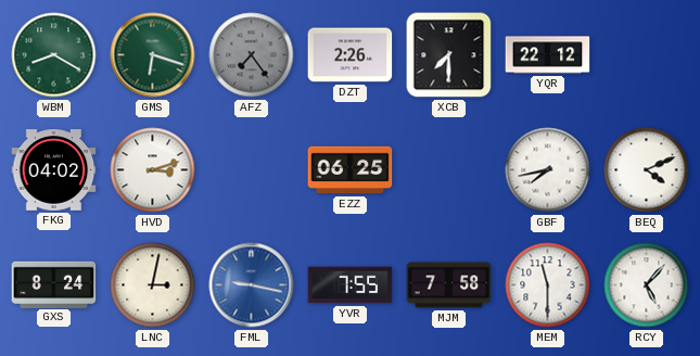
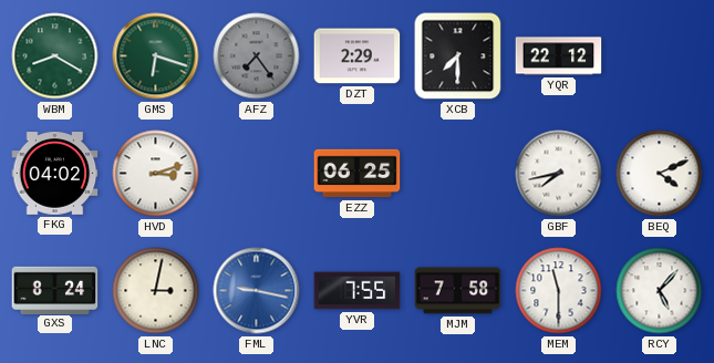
DZT: 2:26 -> 2:29 (358, 56)
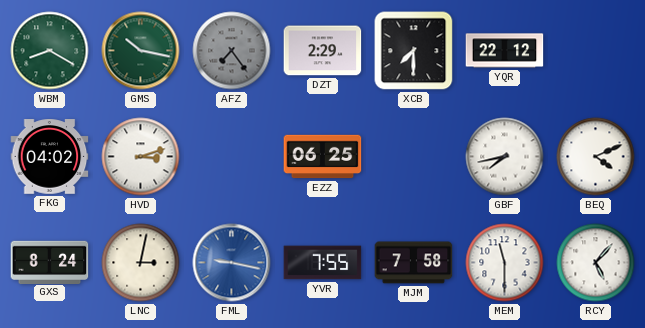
GMS: 6:18 -> 10:17 (141, 51)
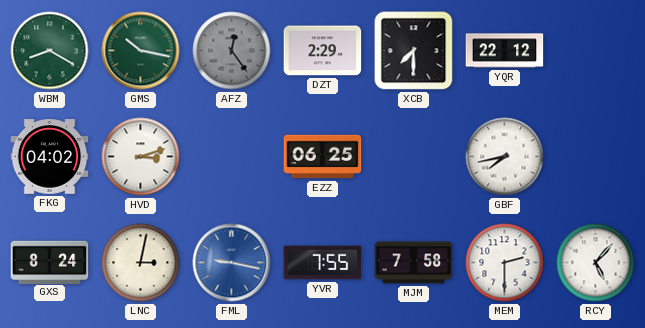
AFZ: 7:24 -> 12:24 (232, 51)
BEQ: 4:11 -> none (596, 157)
MEM: 11:30 -> 2:30 (505, 263)
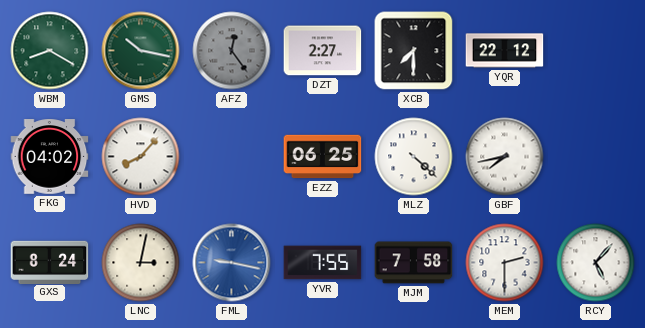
DZT: 2:29 -> 2:27 (323, 51)
HVD: 3:12 -> 8:07 (141, 157)
MLZ: none -> 4:22 (414, 157)
